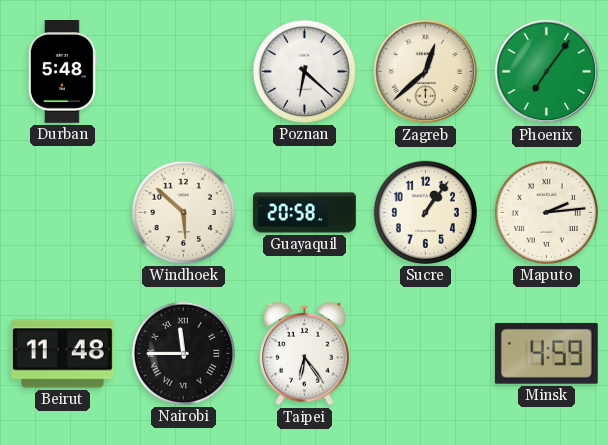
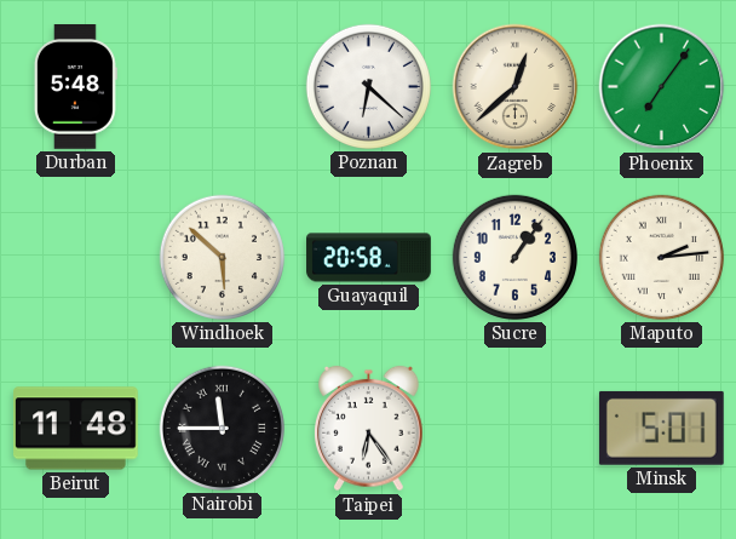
Minsk: 4:59 -> 5:01 (661, 428)
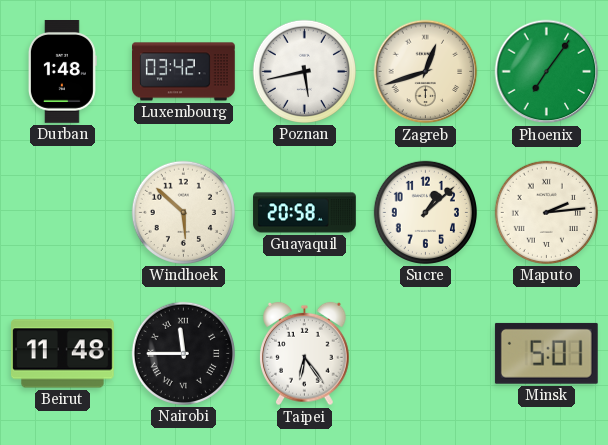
Durban: 5:48 -> 1:48 (62, 72)
Luxembourg: none -> 03:42 (184, 72)
Poznan: 6:22 -> 5:43 (304, 71)
Zagreb: 12:38 -> 12:42 (426, 72)
Sucre: 1:06 -> 1:08 (425, 212)
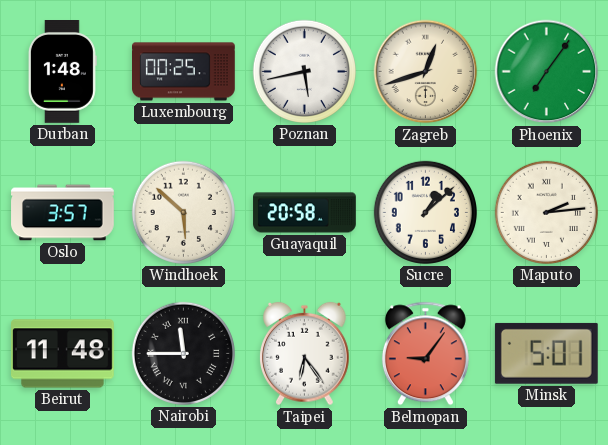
Luxembourg: 03:42 -> 00:25 (184, 72)
Oslo: none -> 3:57 (63, 213)
Belmopan: none -> 9:06 (425, 354)
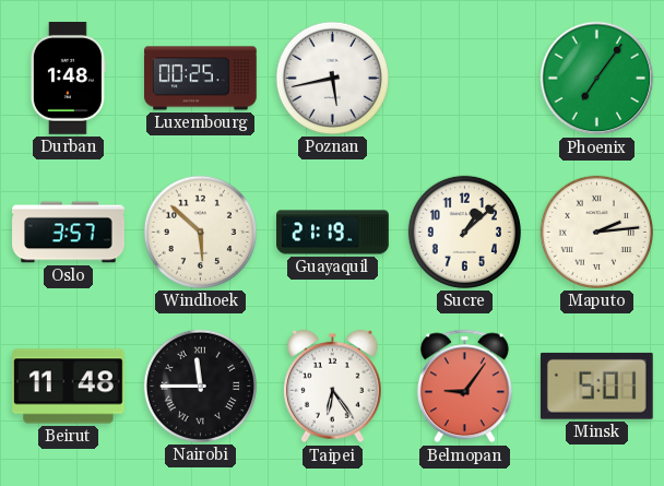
Zagreb: 12:42 -> none (426, 72)
Guayaquil: 20:58 -> 21:19 (333, 233)
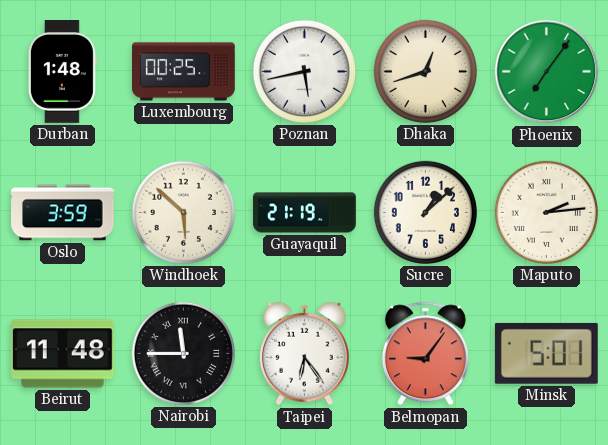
Dhaka: none -> 12:42 (425, 71)
Oslo: 3:57 -> 3:59 (63, 213)
